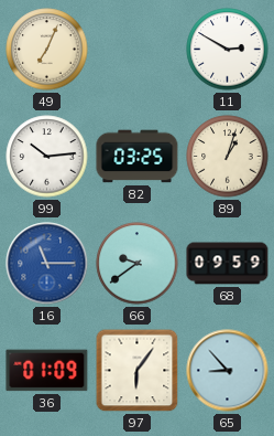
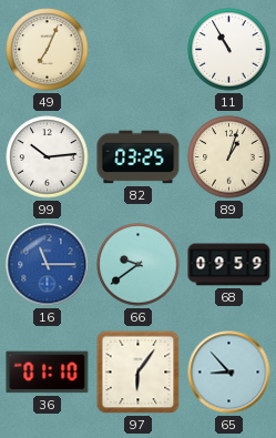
11: 2:50 -> 10:55 (229, 50)
36: 01:09 -> 01:10 (48, 373)
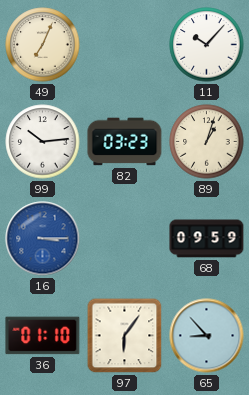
11: 10:55 -> 10:07 (207, 45)
82: 03:25 -> 03:23 (125, 142)
16: 11:15 -> 3:15 (43, 239)
66: 9:39 -> none (139, 265)
